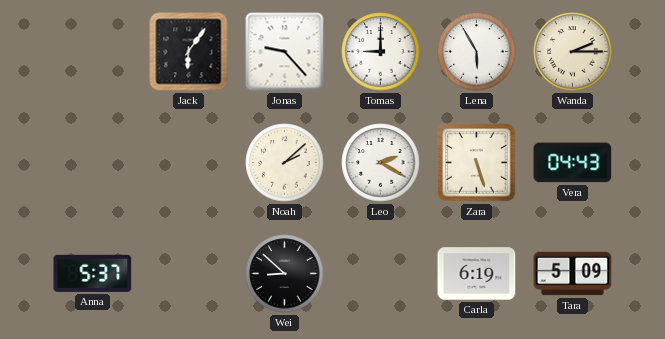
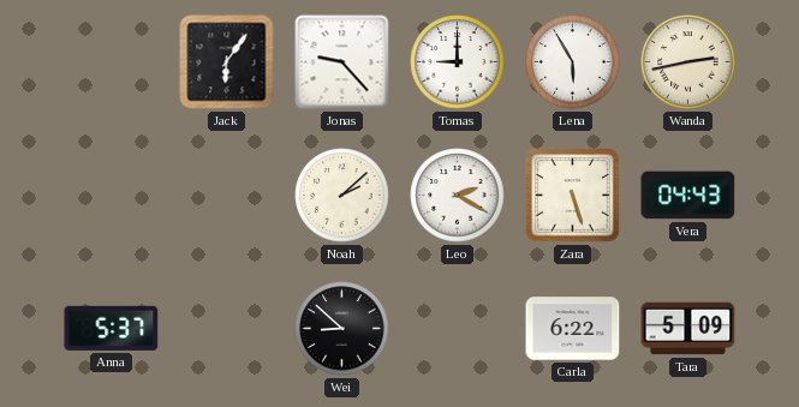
Wanda: 2:15 -> 2:43 (688, 62)
Carla: 6:19 -> 6:22 (573, 329)
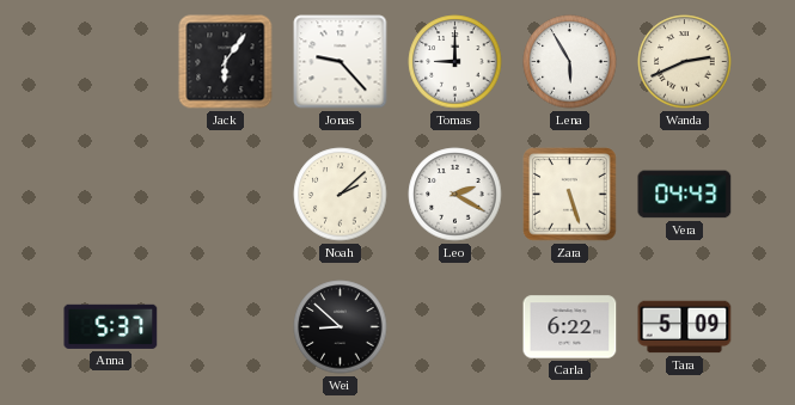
Wanda: 2:43 -> 2:41 (685, 62)
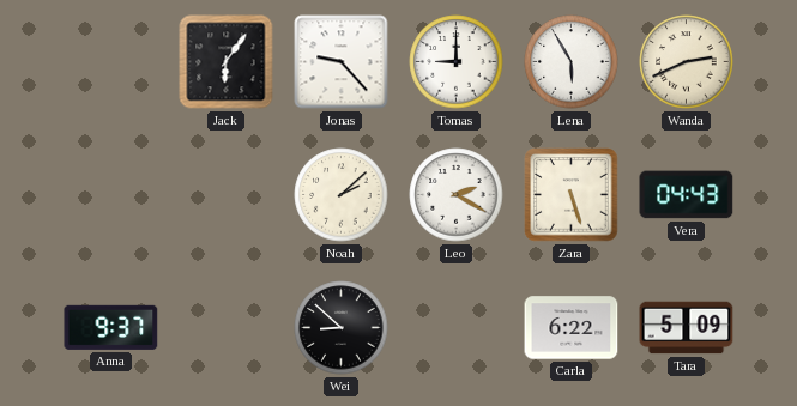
Anna: 5:37 -> 9:37 (111, 327)
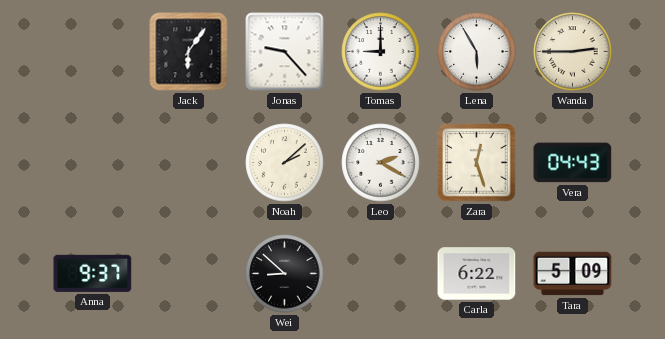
Wanda: 2:41 -> 2:45 (573, 52)
Zara: 5:27 -> 12:27 (477, 163)
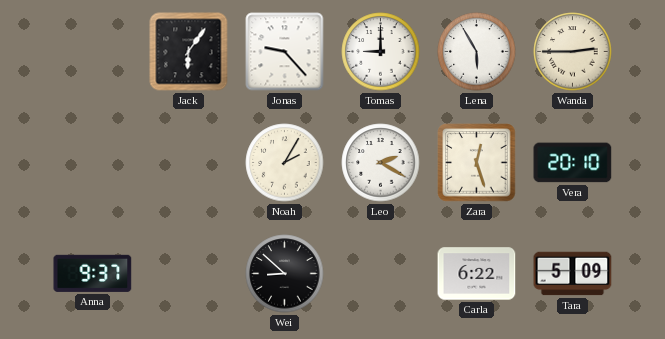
Noah: 2:08 -> 2:05 (285, 163)
Vera: 04:43 -> 20:10 (573, 163)
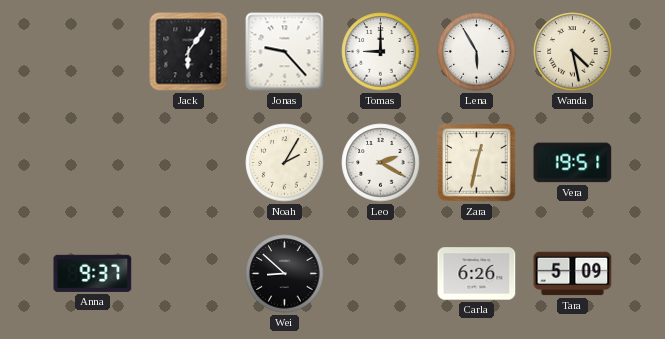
Wanda: 2:45 -> 4:28 (573, 52)
Zara: 12:27 -> 12:32 (477, 163)
Vera: 20:10 -> 19:51 (573, 163)
Carla: 6:22 -> 6:26 (477, 274)
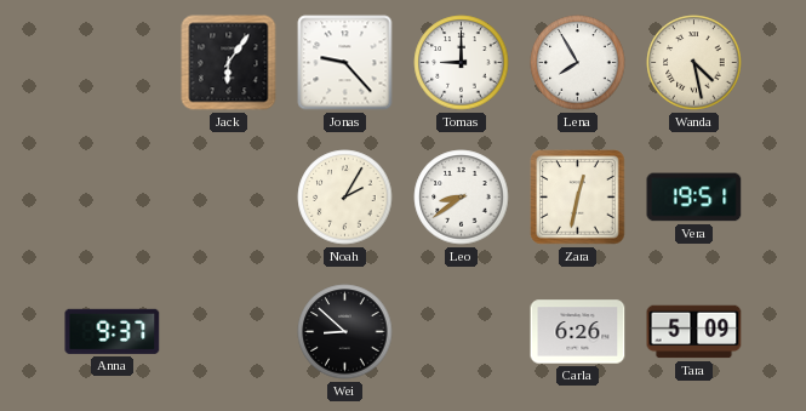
Lena: 5:55 -> 7:55 (578, 63)
Leo: 2:20 -> 8:39 (462, 198)
